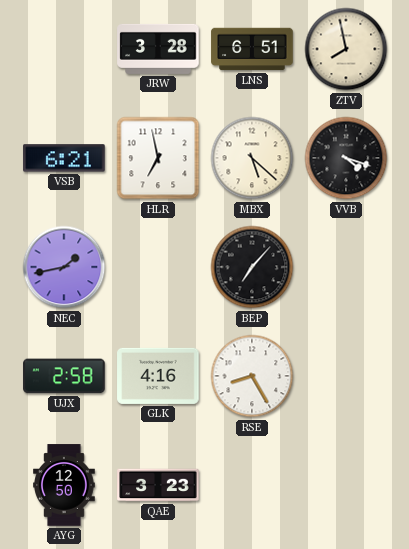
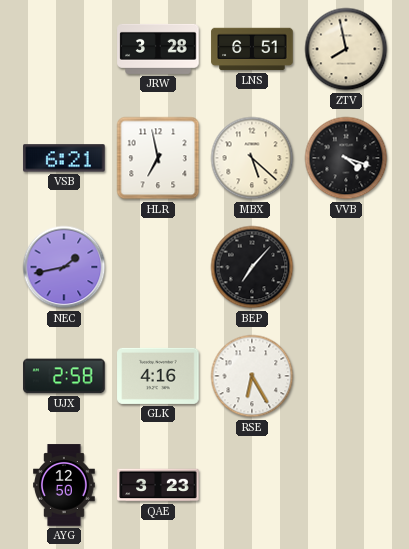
RSE: 8:25 -> 6:25 (252, 376)
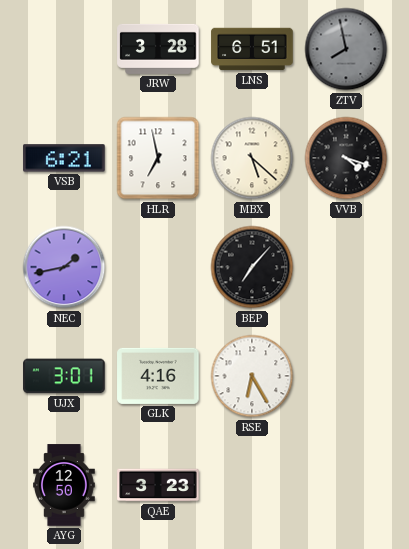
ZTV dial: cream -> grey (346, 49)
UJX: 2:58 -> 3:01 (64, 376)
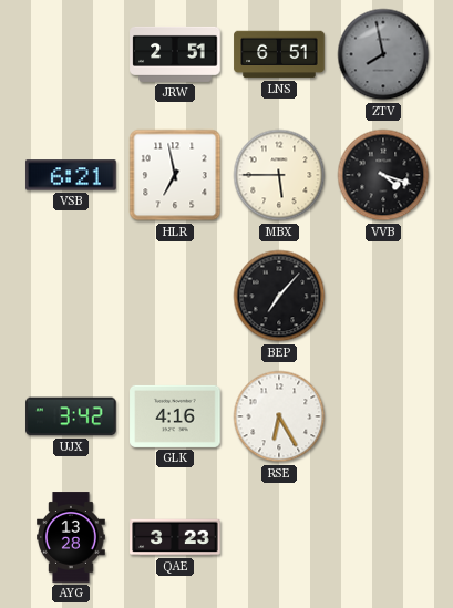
JRW: 3:28 -> 2:51 (175, 54)
MBX: 5:22 -> 5:45 (279, 175)
NEC: 1:43 -> none (64, 267)
UJX: 3:01 -> 3:42 (71, 416)
AYG: 12:50 -> 13:28 (72, 537)
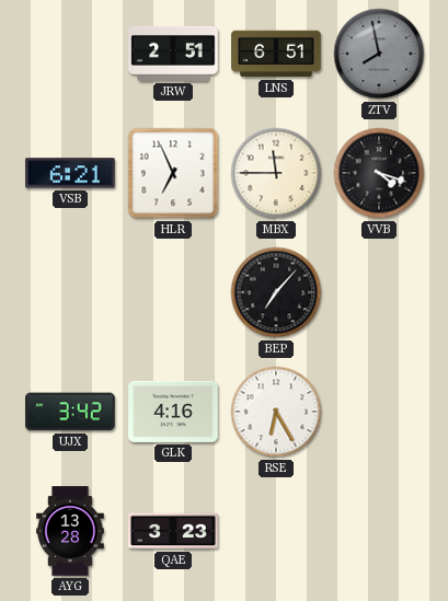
HLR: 6:58 -> 6:56 (173, 173)
MBX: 5:45 -> 11:45 (276, 173)
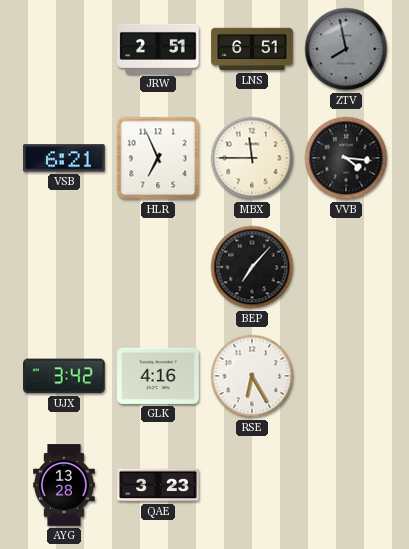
VVB: 4:18 -> 4:16 (346, 158)
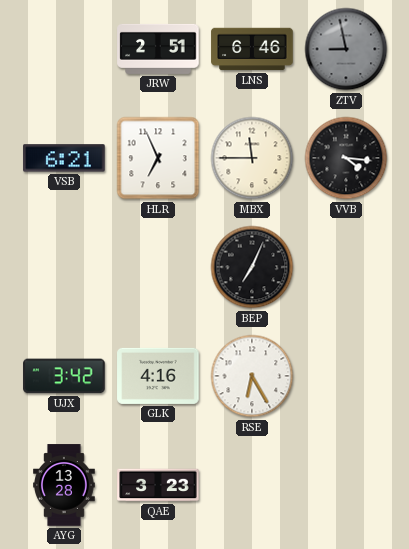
LNS: 6:51 -> 6:46 (252, 49)
ZTV: 7:58 -> 8:58 (346, 49)
BEP: 7:07 -> 7:04 (252, 267)
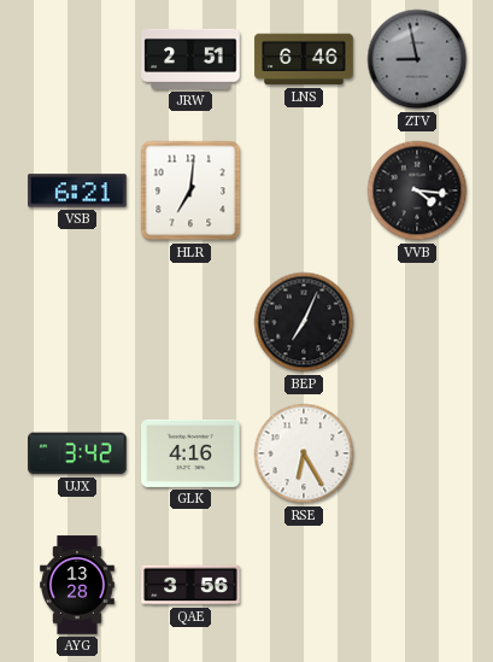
HLR: 6:56 -> 7:01 (190, 191)
MBX: 11:45 -> none (252, 158)
QAE: 3:23 -> 3:56 (190, 585)
